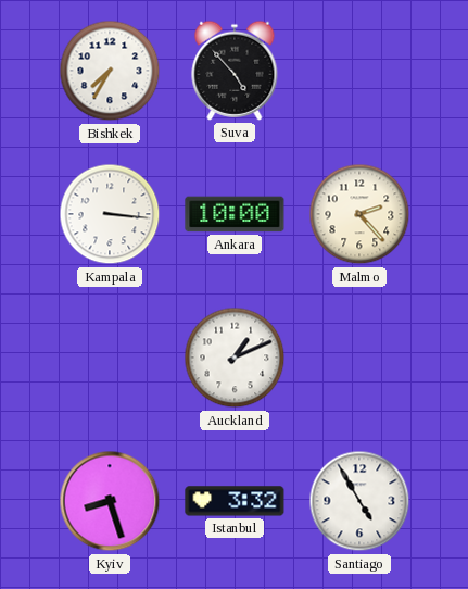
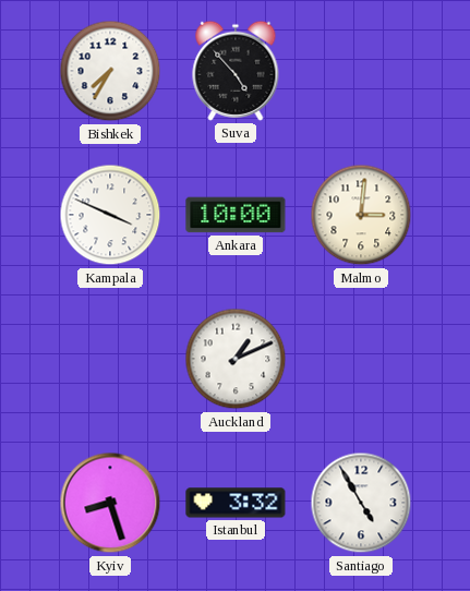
Kampala: 3:16 -> 3:49 (110, 215)
Malmo: 2:23 -> 3:01 (361, 215)
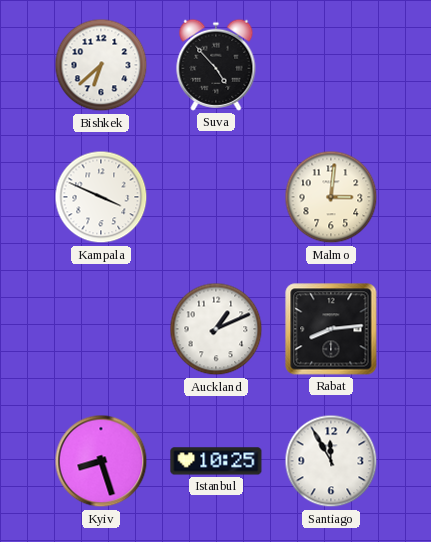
Bishkek: 7:35 -> 6:38 (101, 65)
Ankara: 10:00 -> none (236, 215)
Rabat: none -> 8:14 (331, 329)
Istanbul: 3:32 -> 10:25 (216, 461)
Santiago: 4:55 -> 11:55 (331, 461)
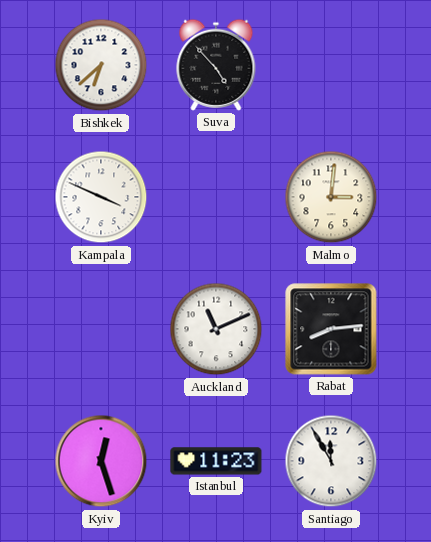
Auckland: 1:11 -> 11:11 (216, 329)
Kyiv: 8:27 -> 12:27 (101, 461)
Istanbul: 10:25 -> 11:23 (216, 461)
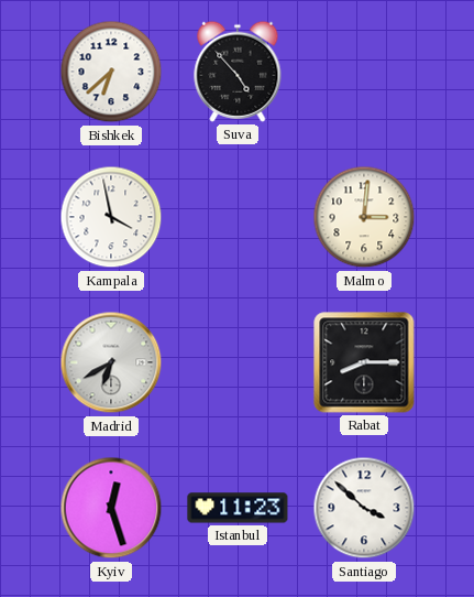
Kampala: 3:49 -> 3:58 (111, 217)
Madrid: none -> 6:40 (111, 362)
Auckland: 11:11 -> none (216, 329)
Rabat: 8:14 -> 8:15 (364, 362)
Santiago: 11:55 -> 3:52 (364, 508)
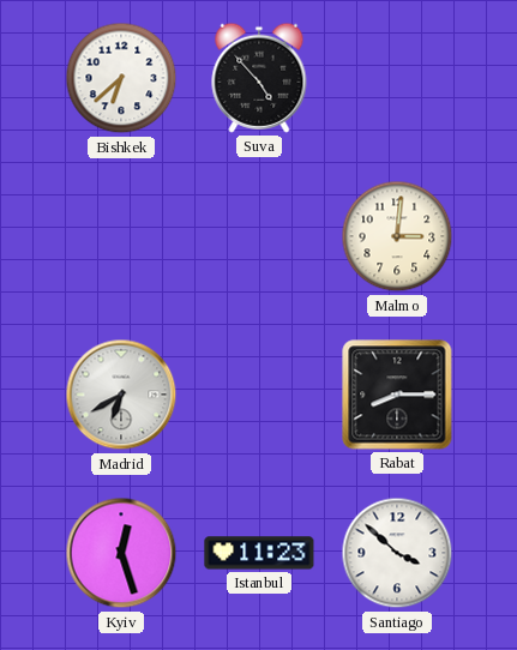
Kampala: 3:58 -> none (111, 217)
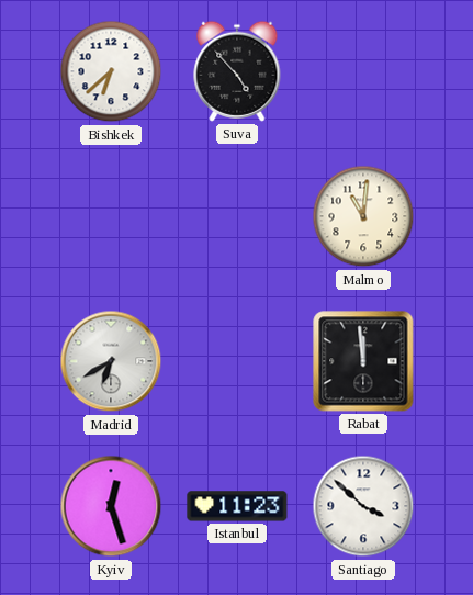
Malmo: 3:01 -> 11:01 (363, 216)
Rabat: 8:15 -> 11:59 (363, 361)
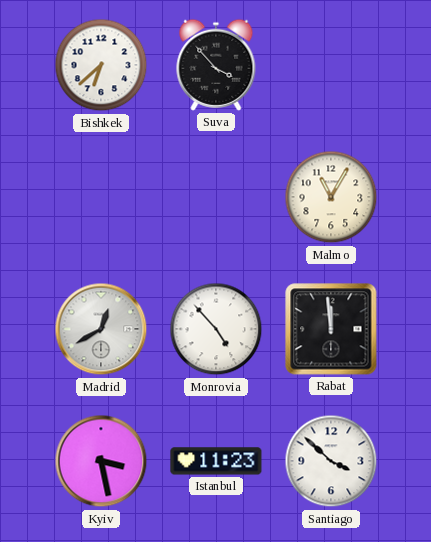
Suva: 4:53 -> 3:53 (216, 65)
Malmo: 11:01 -> 11:05 (331, 197)
Madrid: 6:40 -> 12:40 (101, 329)
Monrovia: none -> 4:53 (216, 329)
Kyiv: 12:27 -> 3:28 (101, 461)
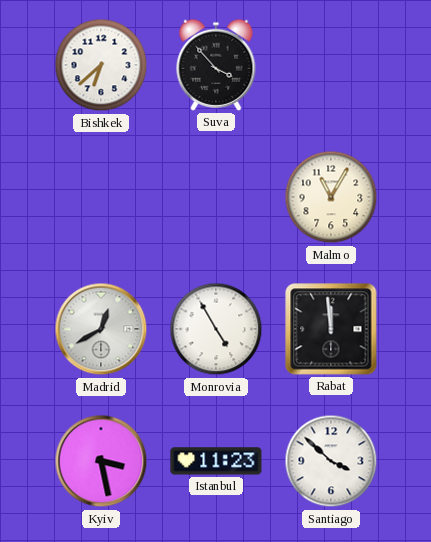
Monrovia: 4:53 -> 4:55 (216, 329)
